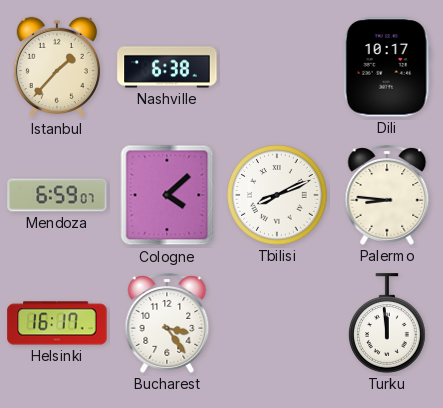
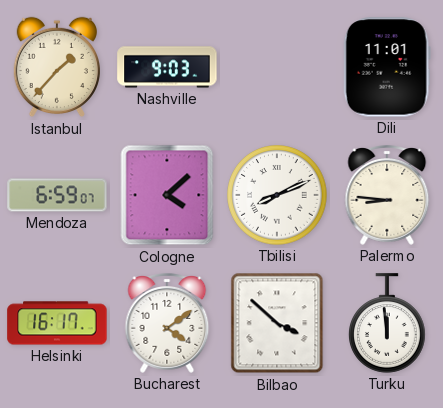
Nashville: 6:38 -> 9:03 (167, 67)
Dili: 10:17 -> 11:01 (387, 67)
Bucharest: 3:24 -> 4:09 (167, 324)
Bilbao: none -> 3:52 (277, 323)
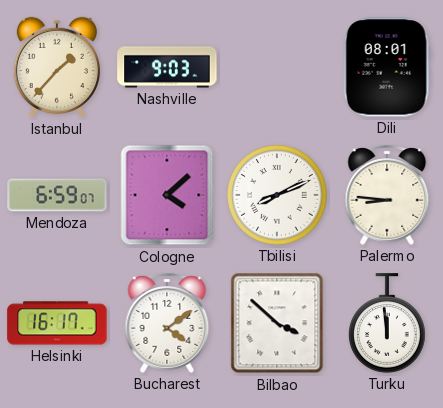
Dili: 11:01 -> 08:01 (387, 67)
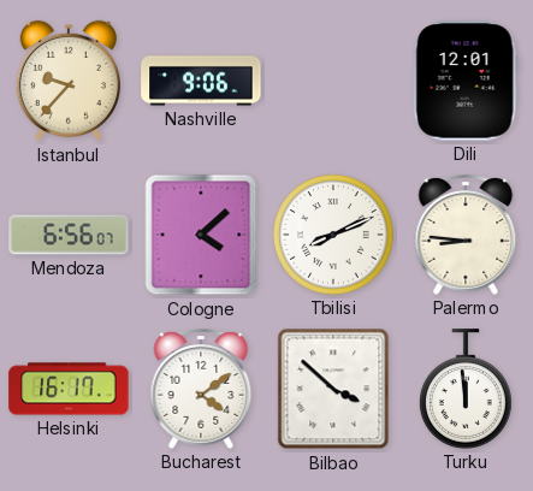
Istanbul: 1:37 -> 9:37 (69, 81)
Nashville: 9:03 -> 9:06 (201, 81)
Dili: 08:01 -> 12:01 (466, 81)
Mendoza: 6:59 -> 6:56 (69, 235)
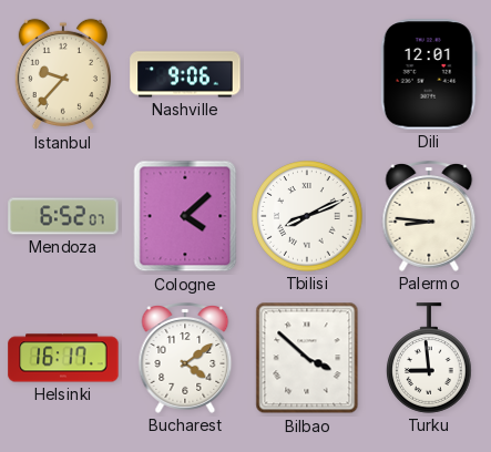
Mendoza: 6:56 -> 6:52 (63, 216)
Turku: 11:59 -> 8:59 (430, 358)
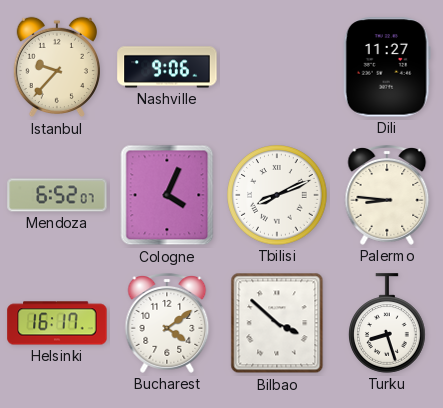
Dili: 12:01 -> 11:27 (387, 67)
Cologne: 4:08 -> 4:04 (167, 195)
Turku: 8:59 -> 8:27 (388, 323)
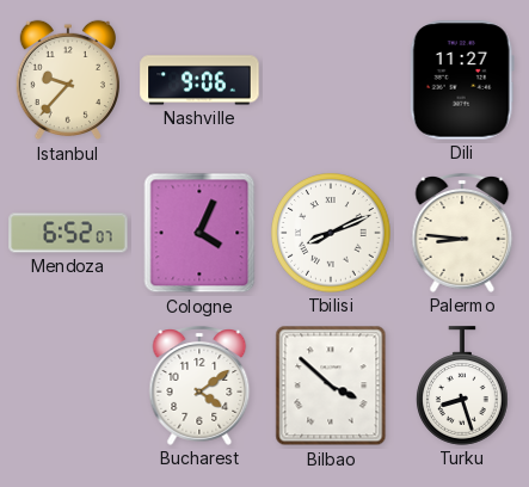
Helsinki: 16:17 -> none (57, 323)
